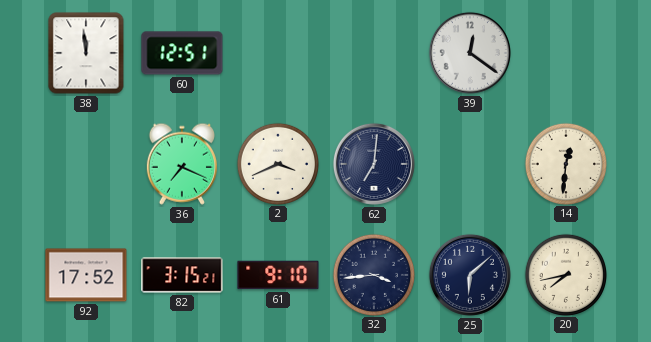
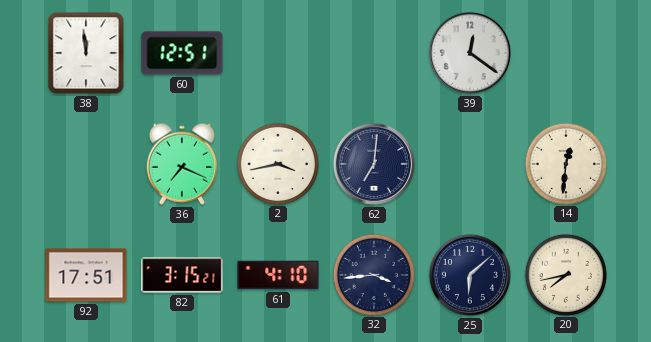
2: 3:41 -> 3:43 (277, 163)
92: 17:52 -> 17:51 (86, 275)
61: 9:10 -> 4:10 (278, 275)
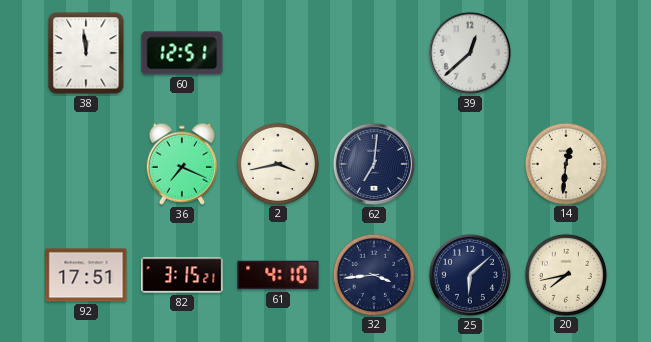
39: 12:21 -> 12:38 (470, 53)
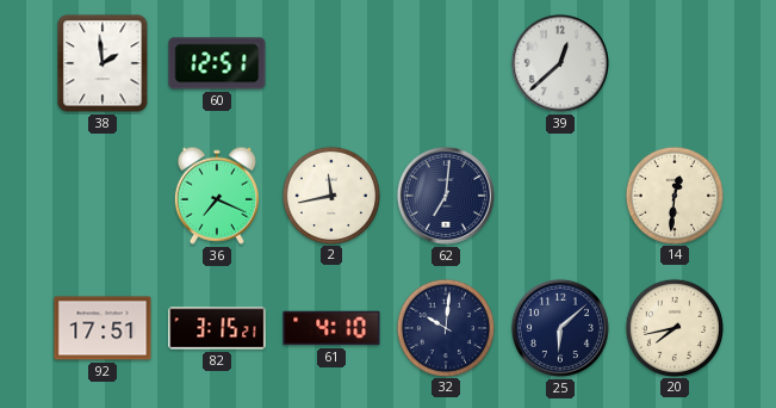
38: 11:59 -> 1:59 (103, 63)
2: 3:43 -> 11:43 (330, 194)
32: 3:44 -> 10:01 (445, 327)
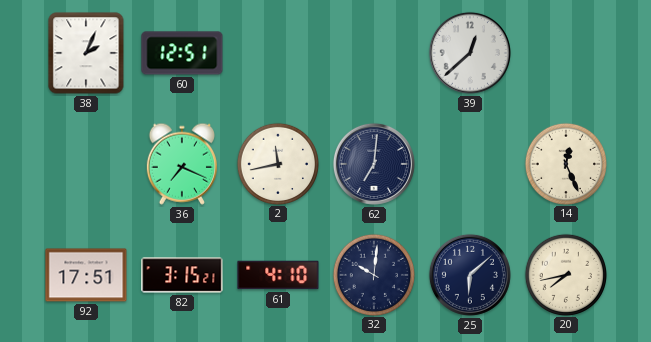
38: 1:59 -> 2:04 (86, 53)
14: 12:31 -> 12:26 (565, 163)
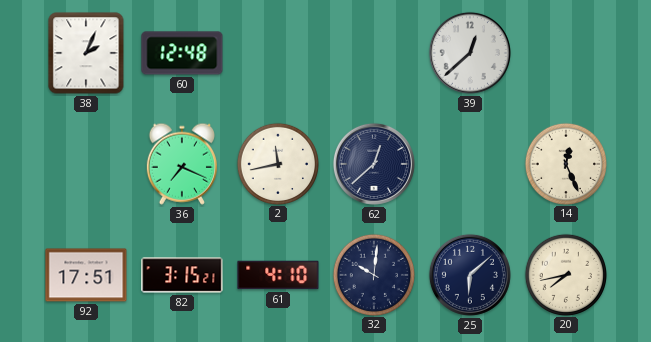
60: 12:51 -> 12:48 (182, 53)
62: 7:01 -> 12:38 (374, 164)
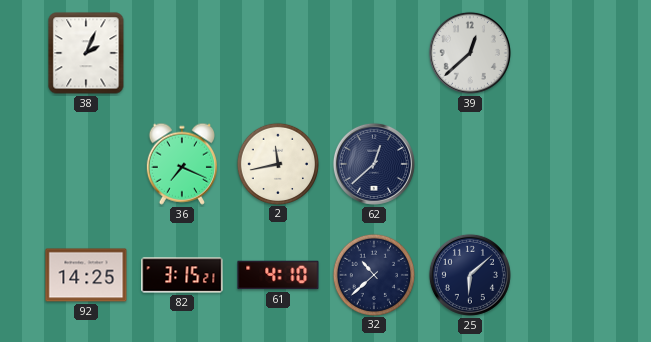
60: 12:48 -> none (182, 53)
14: 12:26 -> none (565, 163)
92: 17:51 -> 14:25 (86, 275)
32: 10:01 -> 10:38 (373, 274)
20: 7:43 -> none (565, 274)
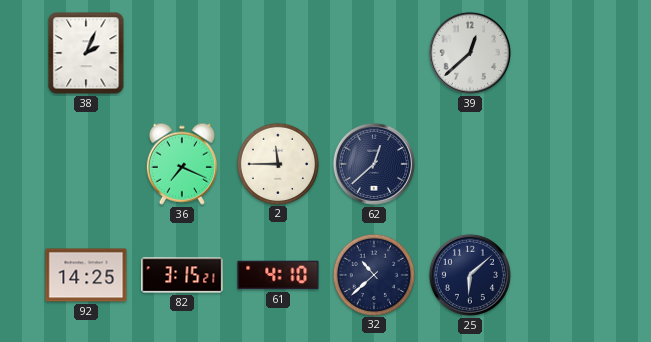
2: 11:43 -> 11:45 (277, 163)
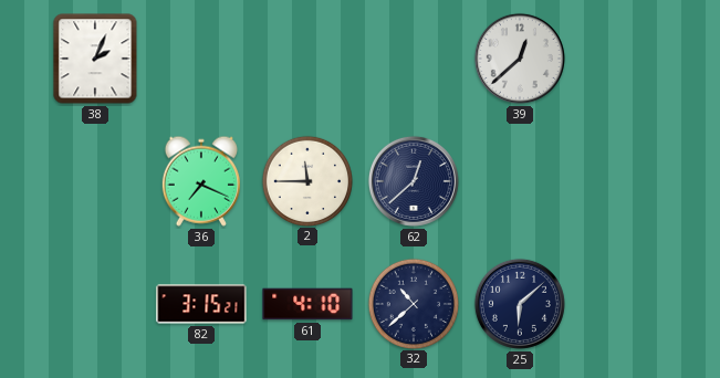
92: 14:25 -> none (86, 275)
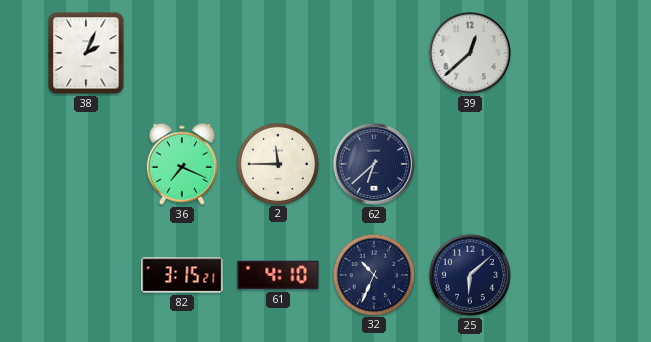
62: 12:38 -> 6:38 (374, 164)
32: 10:38 -> 10:34 (373, 274)
